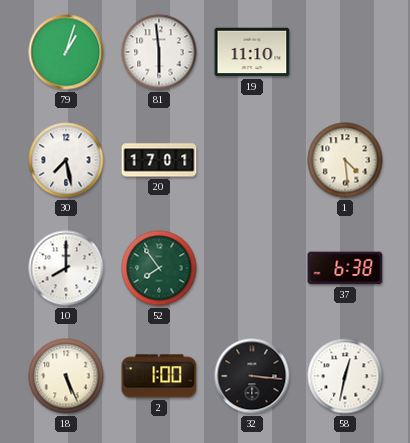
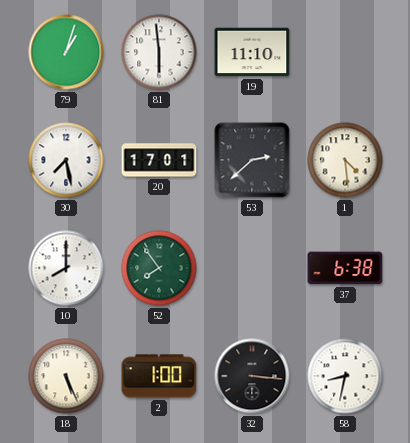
53: none -> 2:38 (252, 160)
58: 12:32 -> 8:32 (345, 376)
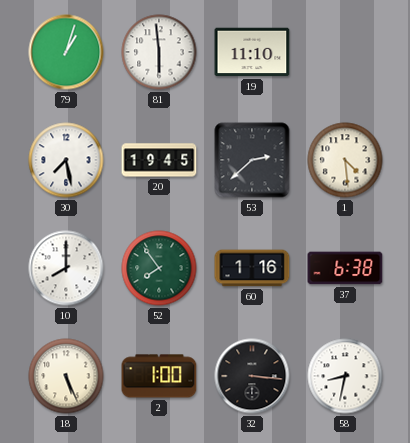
20: 17:01 -> 19:45 (159, 160)
60: none -> 1:16 (252, 268)
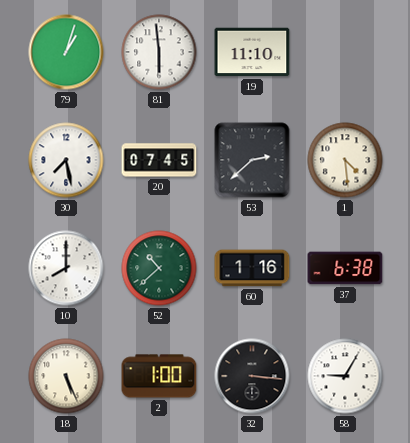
20: 19:45 -> 07:45 (159, 160)
52: 7:54 -> 10:38 (159, 268)
58: 8:32 -> 9:05 (345, 376)
